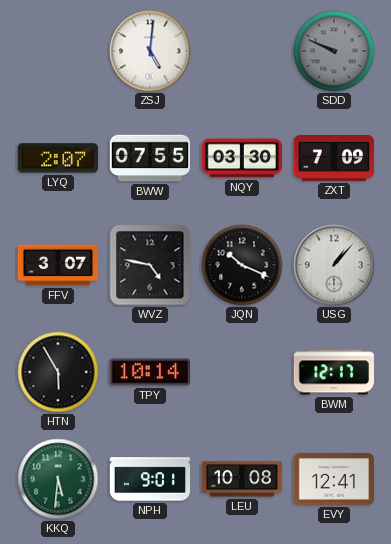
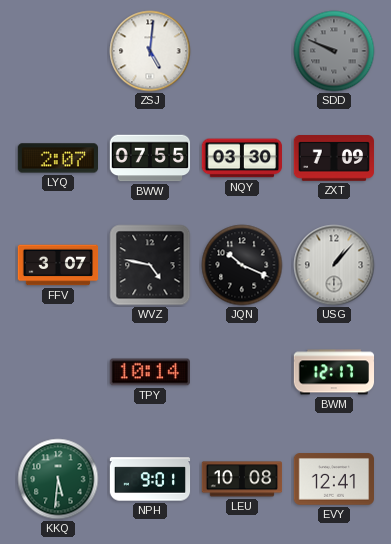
HTN: 5:55 -> none (58, 372)
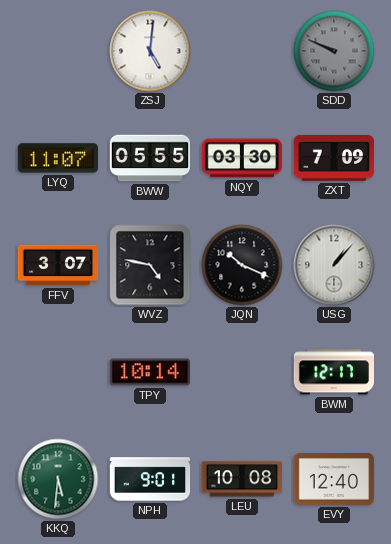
LYQ: 2:07 -> 11:07 (57, 158)
BWW: 07:55 -> 05:55 (150, 158)
EVY: 12:41 -> 12:40 (333, 479)
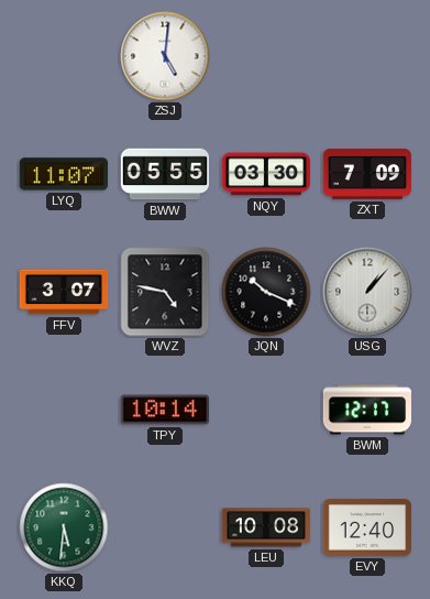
SDD: 9:49 -> none (334, 51)
NPH: 9:01 -> none (150, 479)
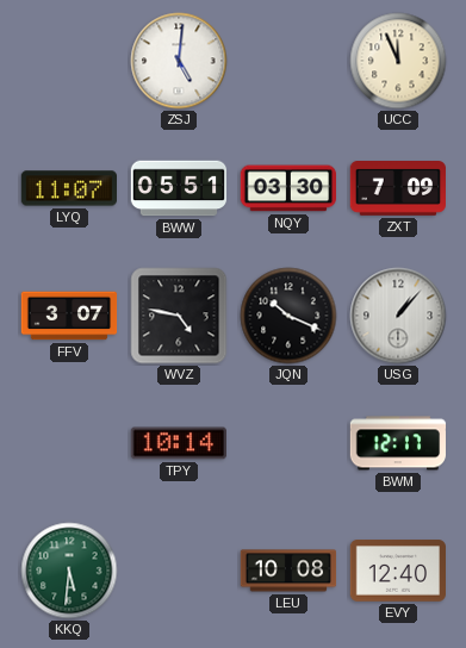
UCC: none -> 11:56 (398, 61)
BWW: 05:55 -> 05:51 (179, 188)
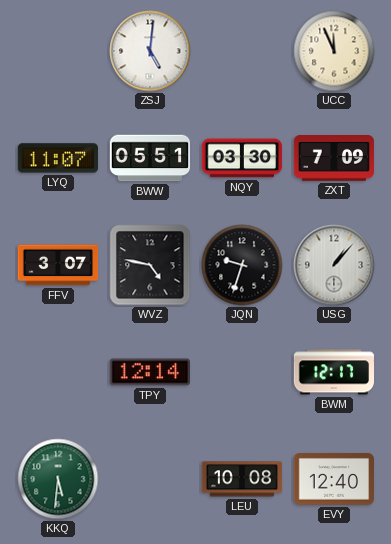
JQN: 10:19 -> 9:33 (242, 265)
TPY: 10:14 -> 12:14 (149, 372)
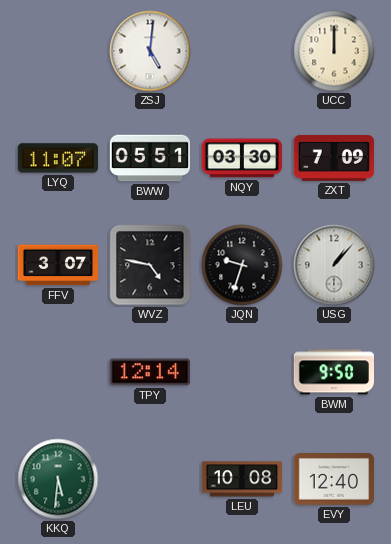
UCC: 11:56 -> 12:00 (334, 51)
BWM: 12:17 -> 9:50 (334, 372)
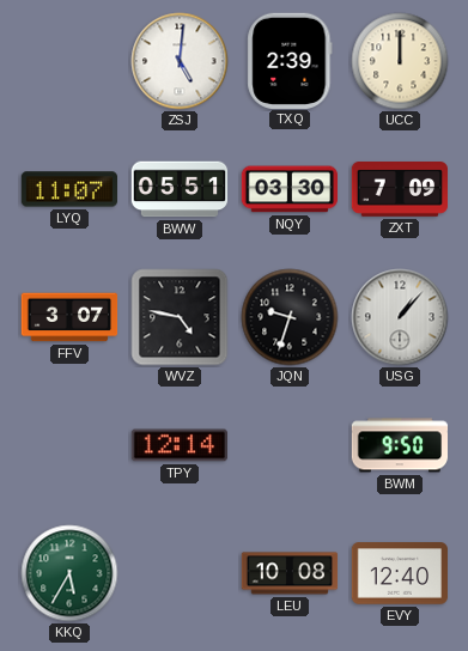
TXQ: none -> 2:39 (290, 60)
KKQ: 5:31 -> 5:35 (69, 573)
